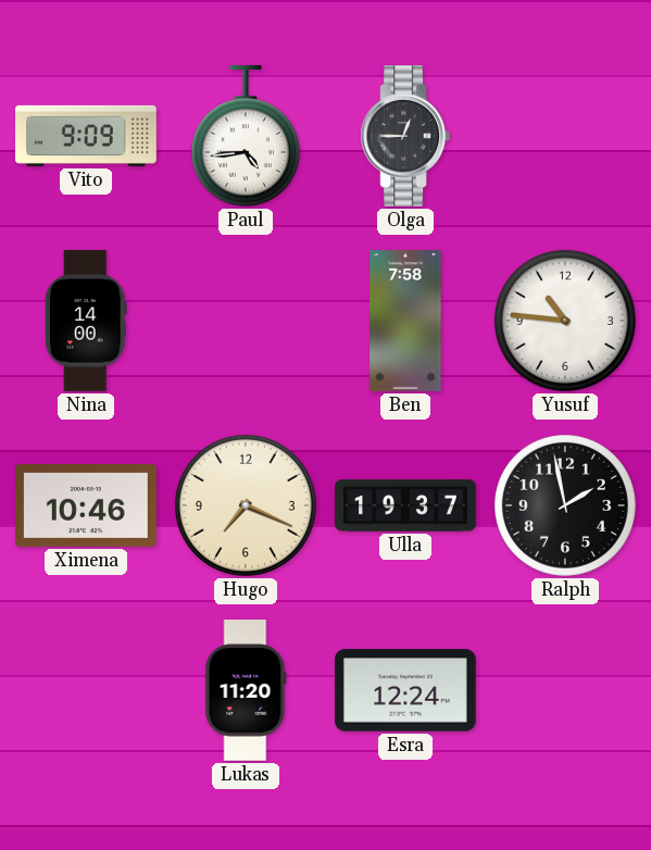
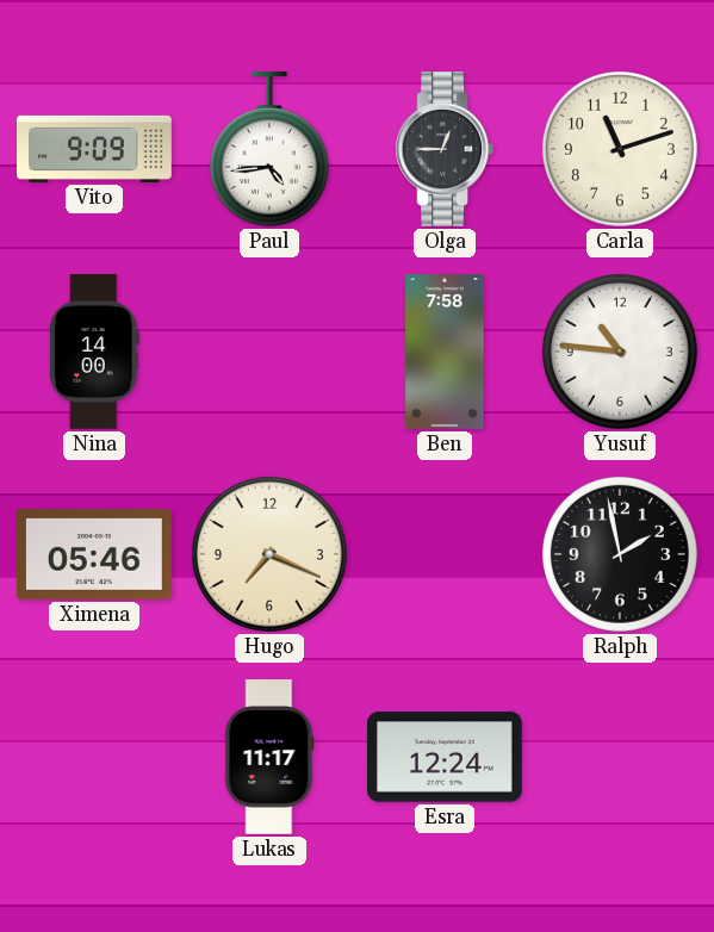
Carla: none -> 11:12 (620, 149)
Ximena: 10:46 -> 05:46 (95, 554)
Ulla: 19:37 -> none (405, 505)
Lukas: 11:20 -> 11:17 (269, 757)
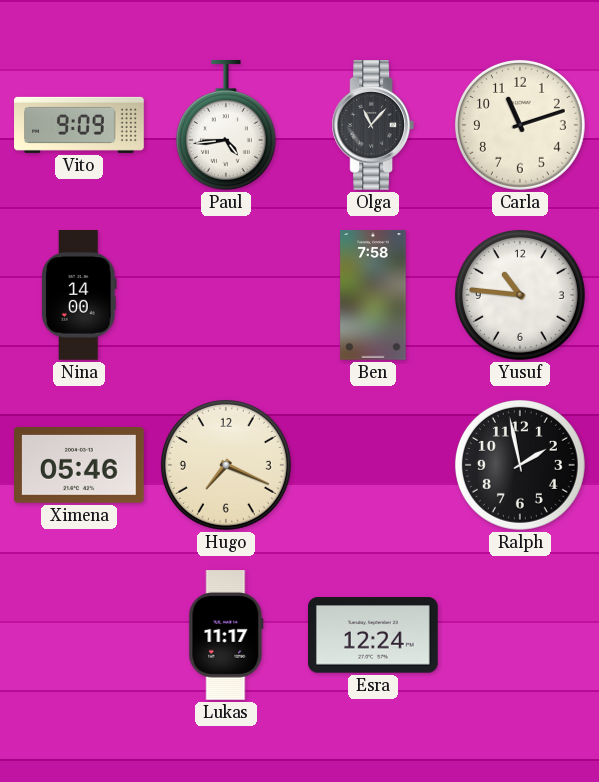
Olga: 12:45 -> 11:07 (372, 126)
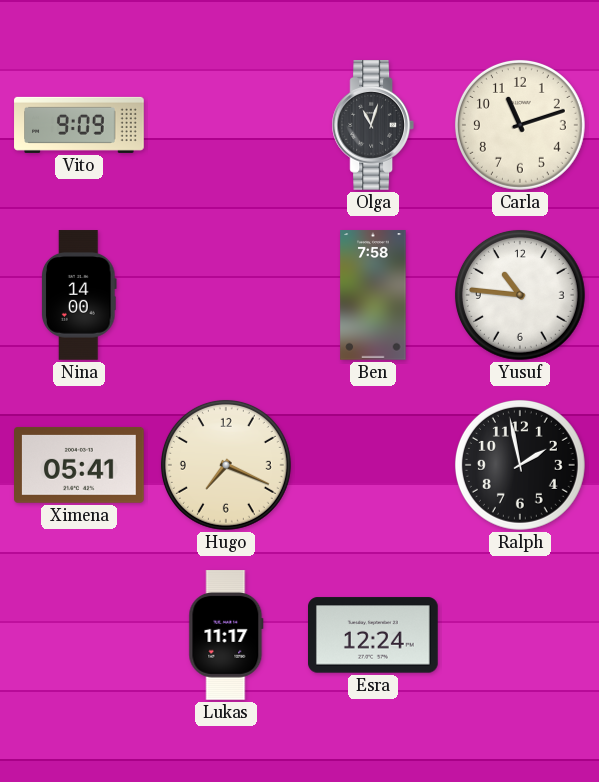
Paul: 4:44 -> none (226, 126)
Olga: 11:07 -> 11:03 (372, 126)
Ximena: 05:46 -> 05:41 (80, 465)
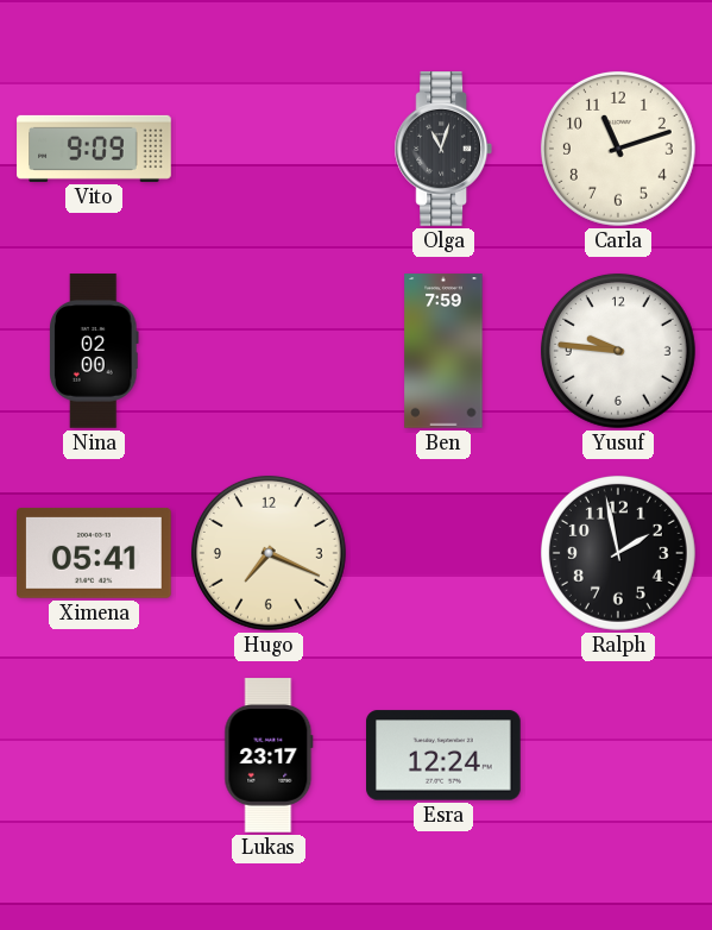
Nina: 14:00 -> 02:00 (95, 351)
Ben: 7:58 -> 7:59 (443, 351)
Yusuf: 10:46 -> 9:46 (618, 351)
Lukas: 11:17 -> 23:17 (269, 755)
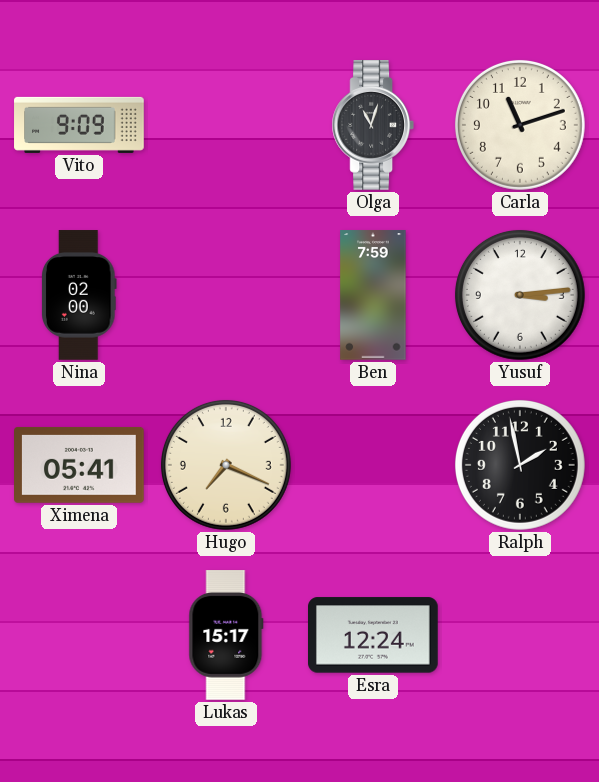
Yusuf: 9:46 -> 3:14 (520, 295)
Lukas: 23:17 -> 15:17 (226, 635)
